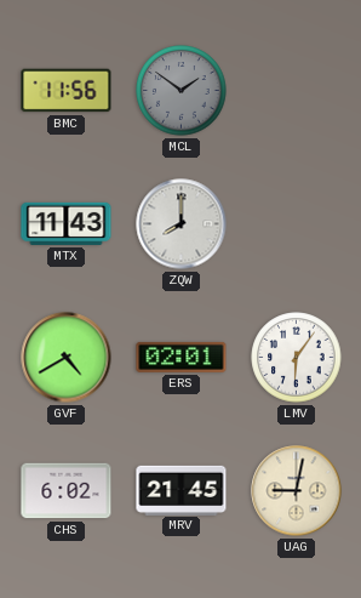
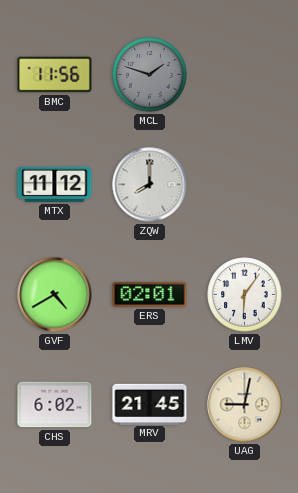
MCL: 1:51 -> 1:48 (150, 75)
MTX: 11:43 -> 11:12 (55, 184)
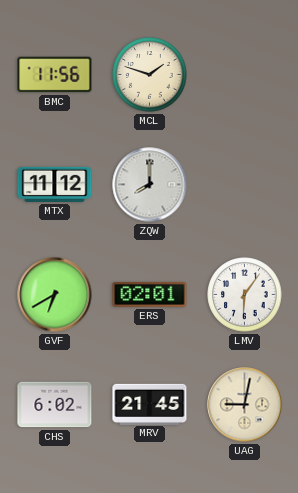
MCL dial: grey -> cream (150, 75)
GVF: 4:40 -> 6:40 (55, 295)
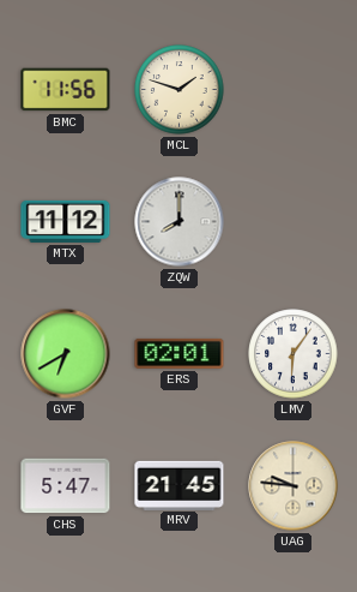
CHS: 6:02 -> 5:47 (66, 486)
UAG: 9:02 -> 9:46 (294, 486)
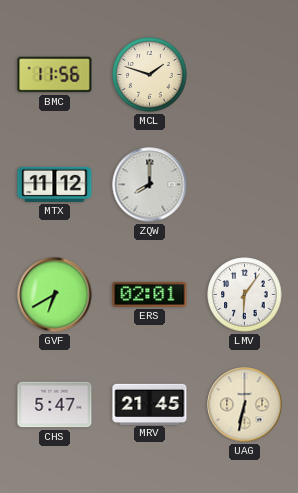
UAG: 9:46 -> 6:32 (245, 405)
